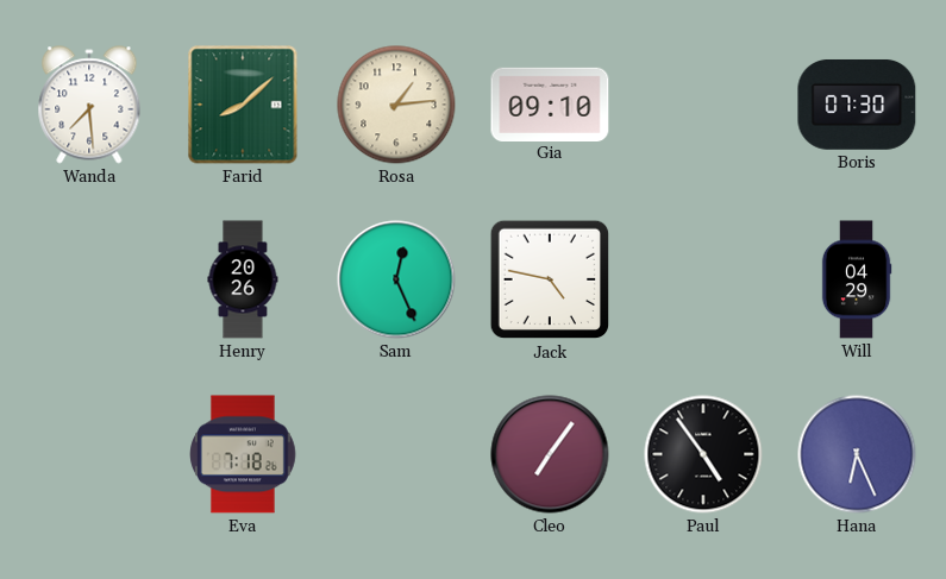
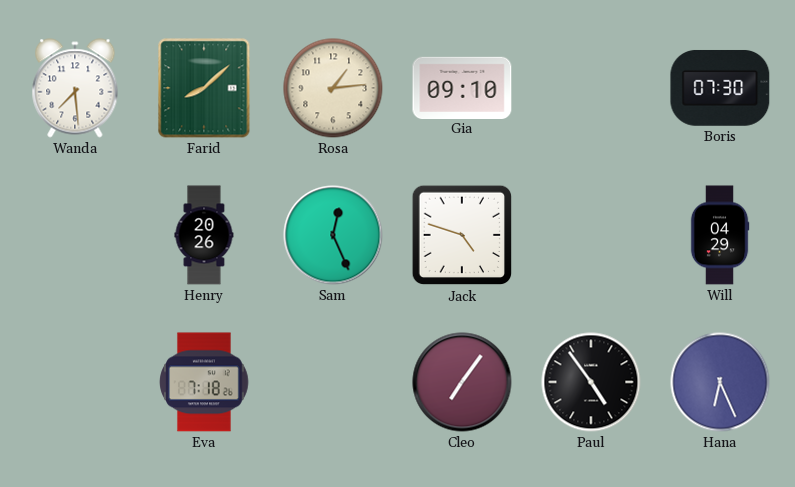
Jack: 4:47 -> 4:48 (462, 235)
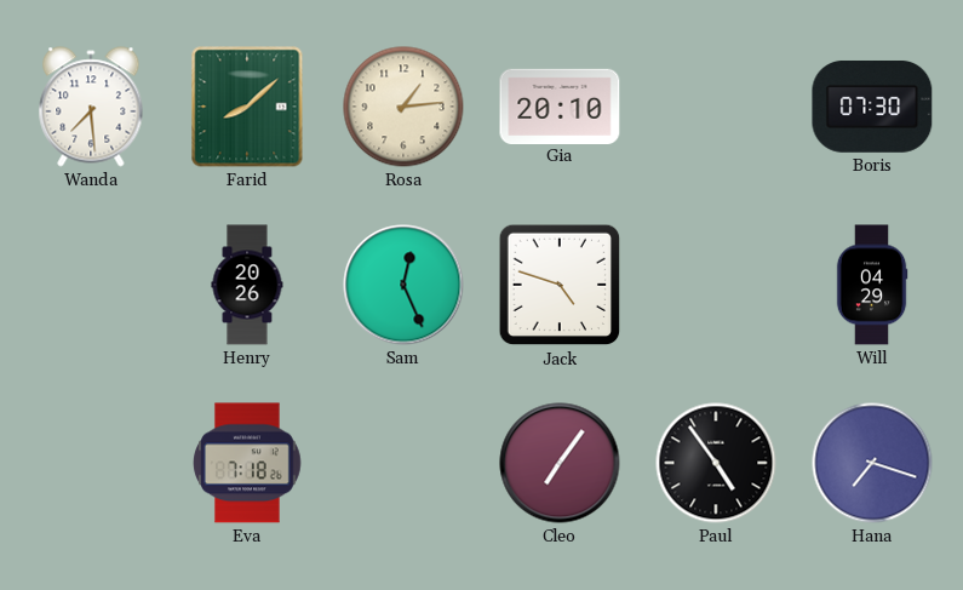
Gia: 09:10 -> 20:10 (560, 105)
Hana: 6:26 -> 7:18 (872, 463)
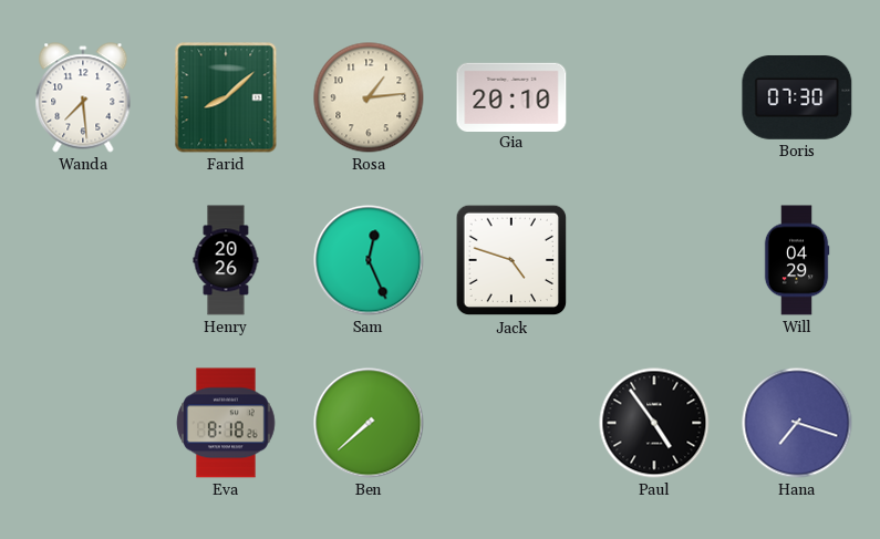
Eva: 7:18 -> 8:18 (226, 423)
Ben: none -> 7:38 (369, 423)
Cleo: 7:06 -> none (560, 463)
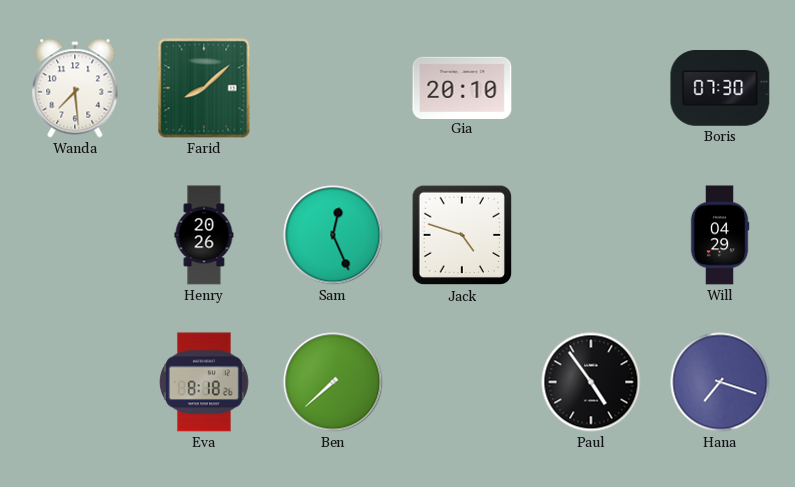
Rosa: 1:14 -> none (369, 97)
